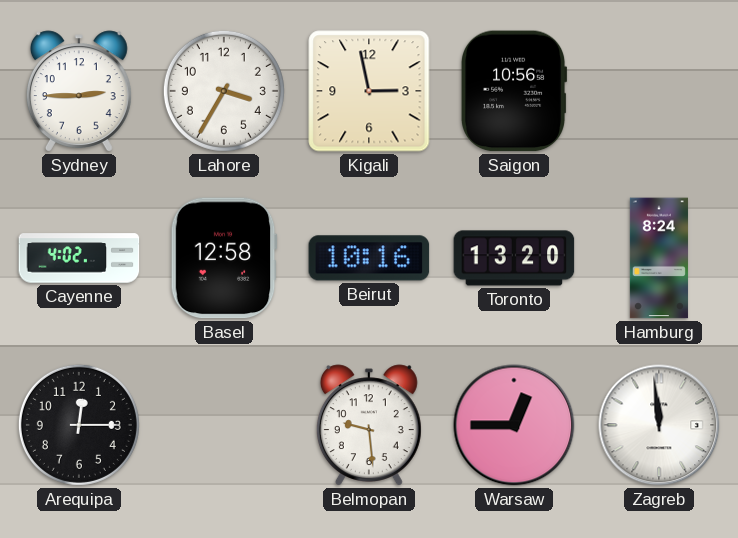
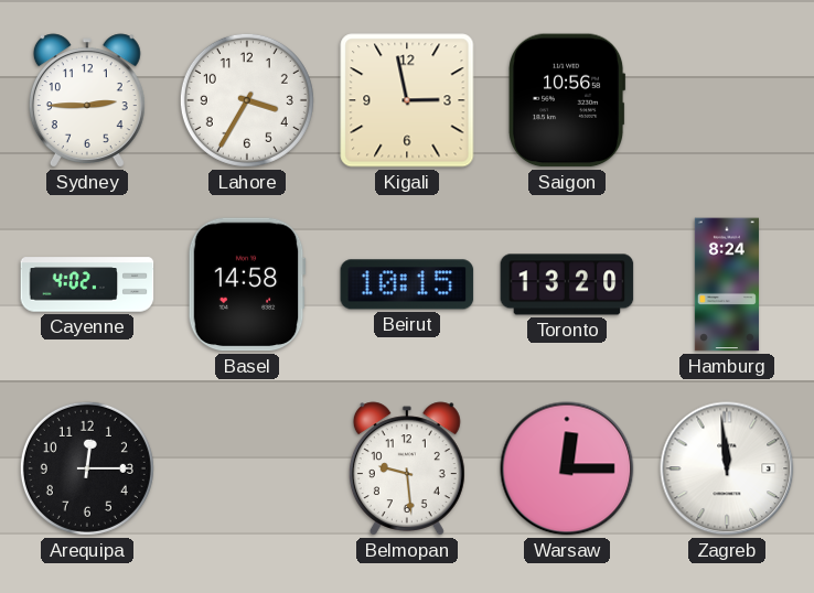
Basel: 12:58 -> 14:58 (247, 284)
Beirut: 10:16 -> 10:15 (407, 284)
Warsaw: 12:45 -> 12:15 (567, 468)
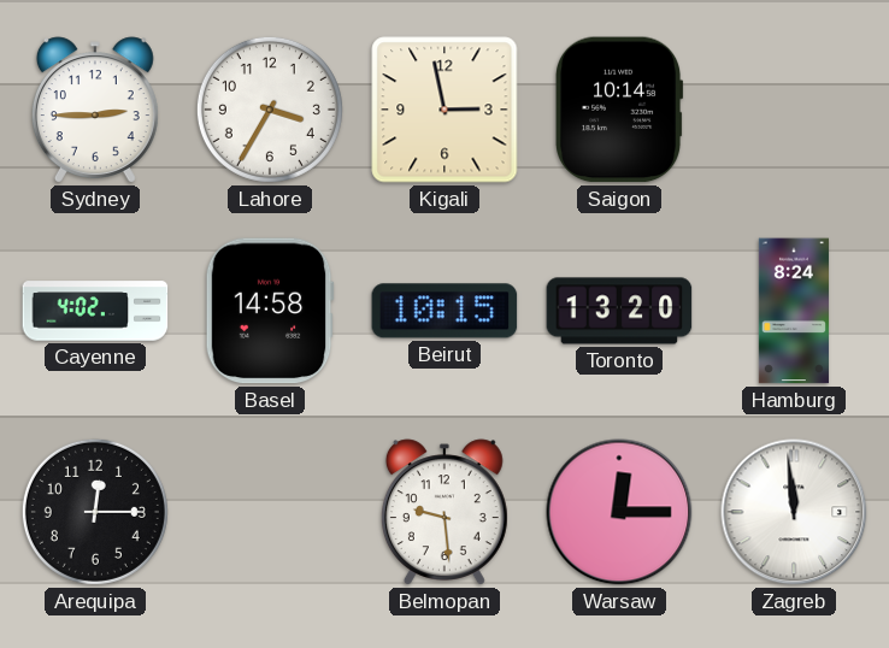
Saigon: 10:56 -> 10:14 (620, 110)
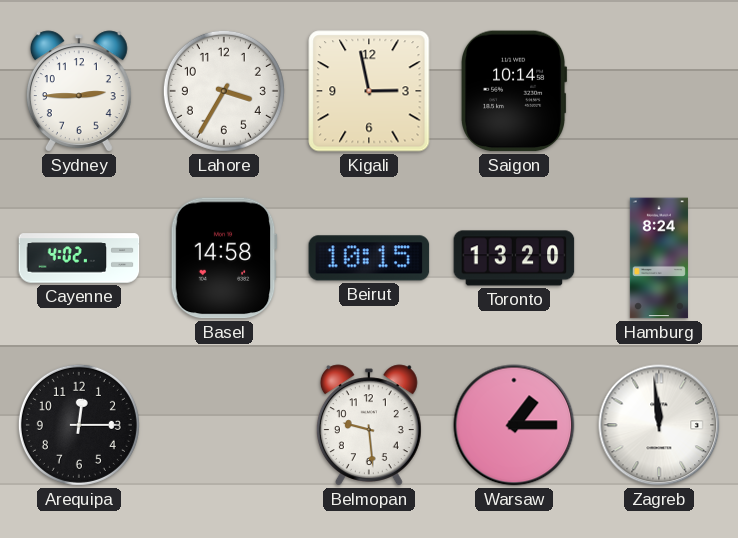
Warsaw: 12:15 -> 1:15 (514, 425)
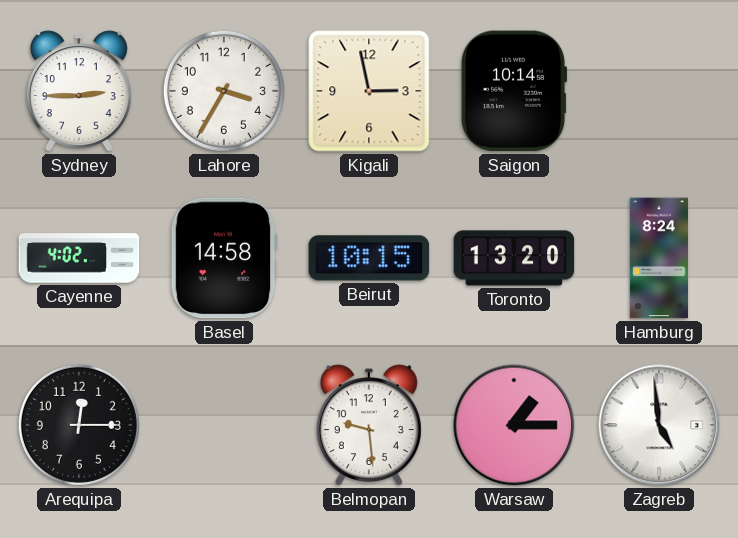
Zagreb: 11:59 -> 4:59 (659, 425)
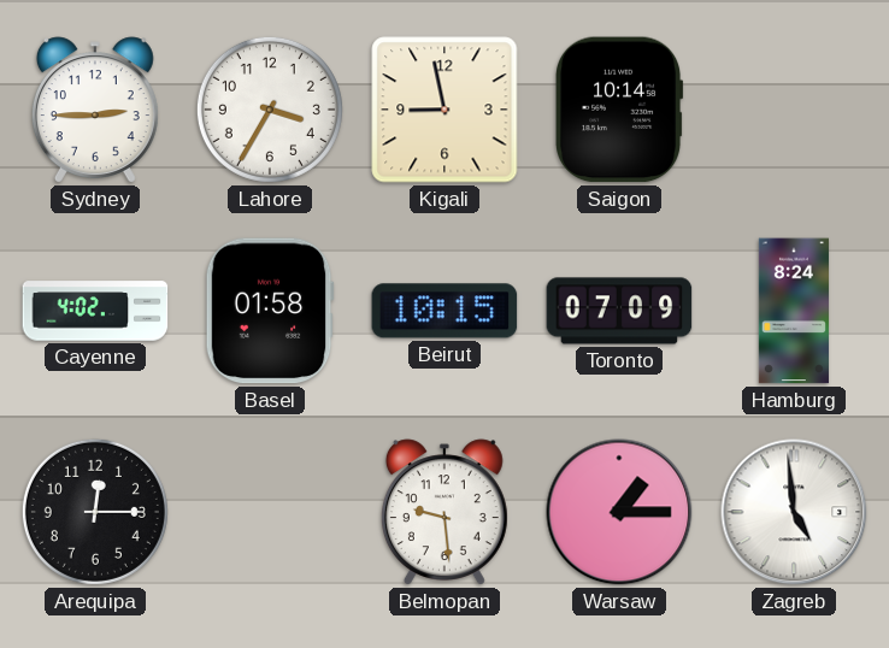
Kigali: 2:58 -> 8:58 (444, 110)
Basel: 14:58 -> 01:58 (270, 311)
Toronto: 13:20 -> 07:09 (619, 311)
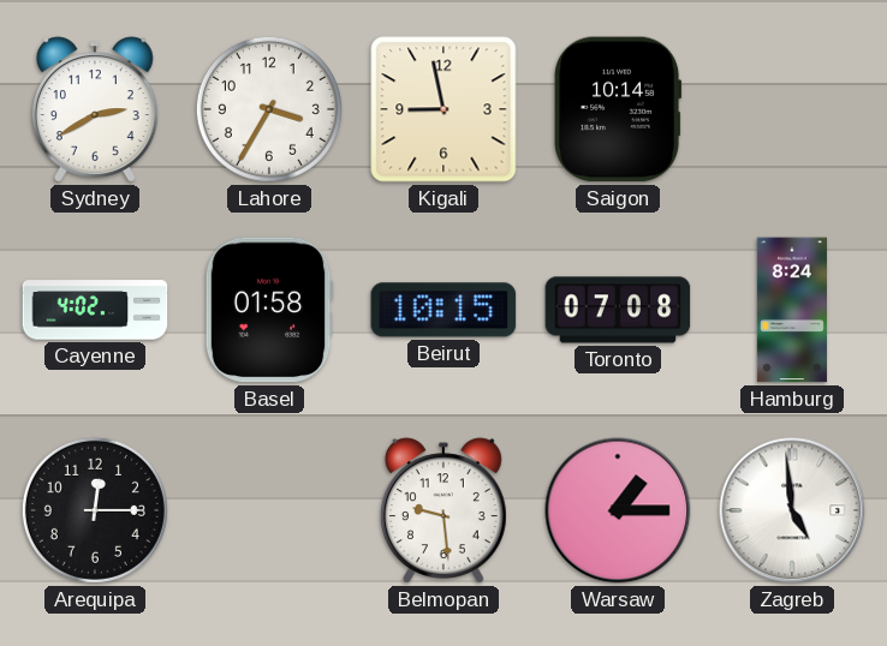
Sydney: 2:45 -> 2:40 (95, 109)
Toronto: 07:09 -> 07:08 (618, 310)
